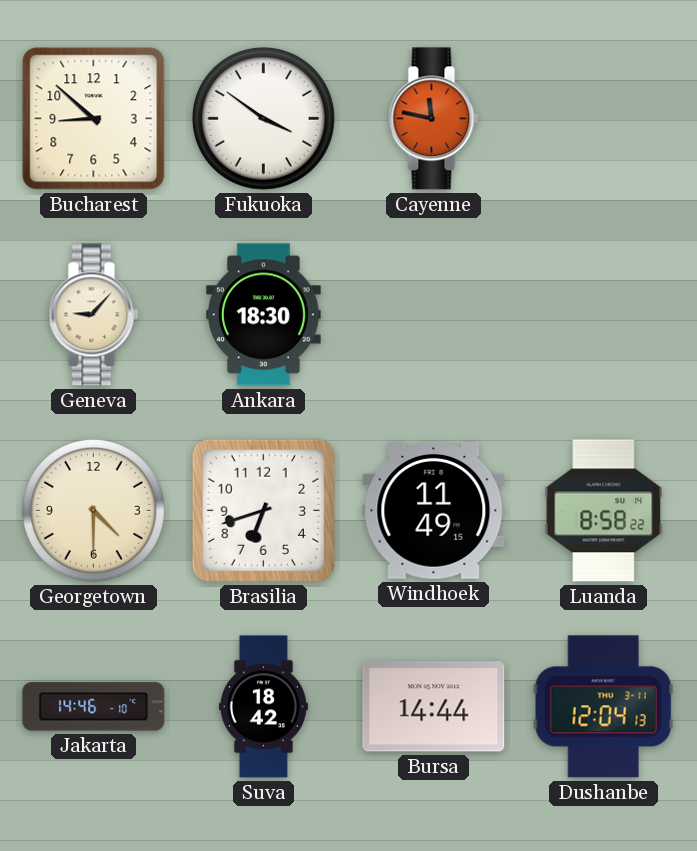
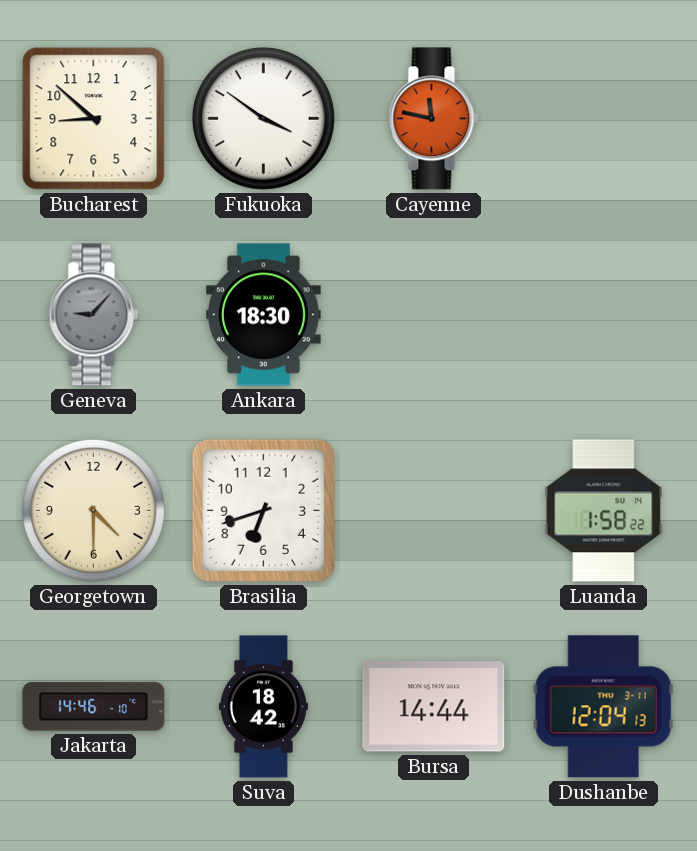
Geneva dial: cream -> grey (94, 315)
Windhoek: 11:49 -> none (434, 510)
Luanda: 8:58 -> 1:58 (604, 511)
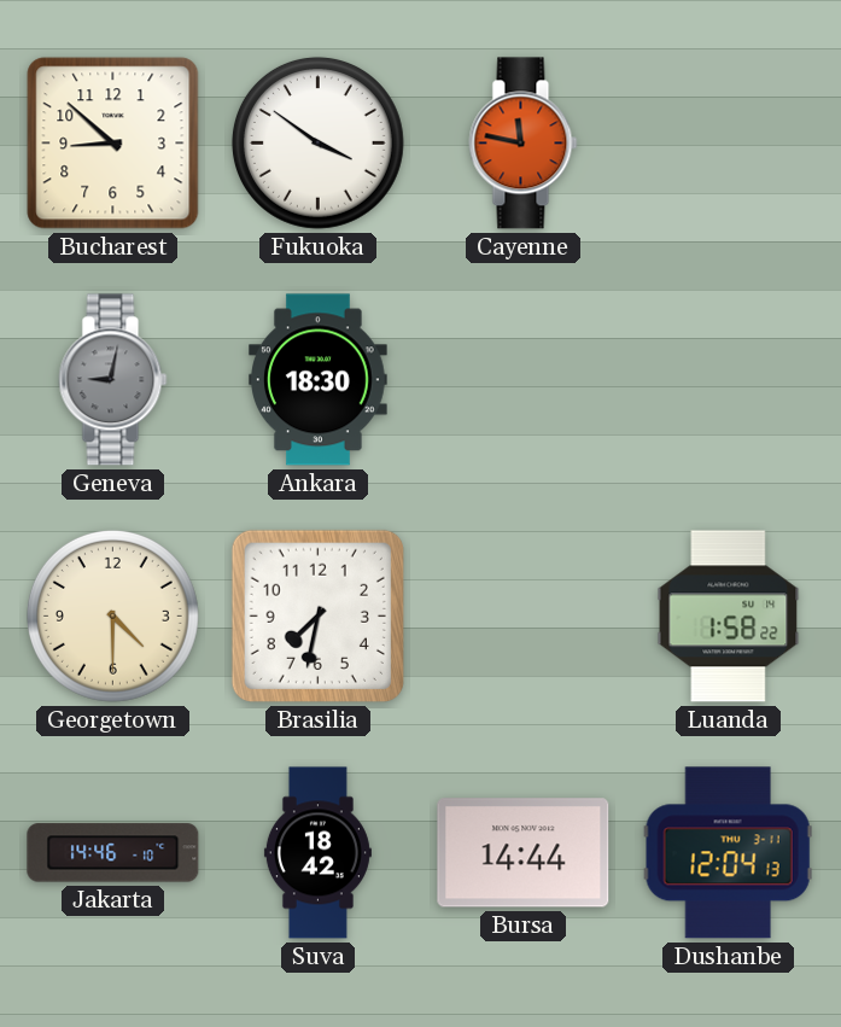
Geneva: 9:07 -> 9:02 (113, 380)
Brasilia: 6:42 -> 7:32 (317, 615)
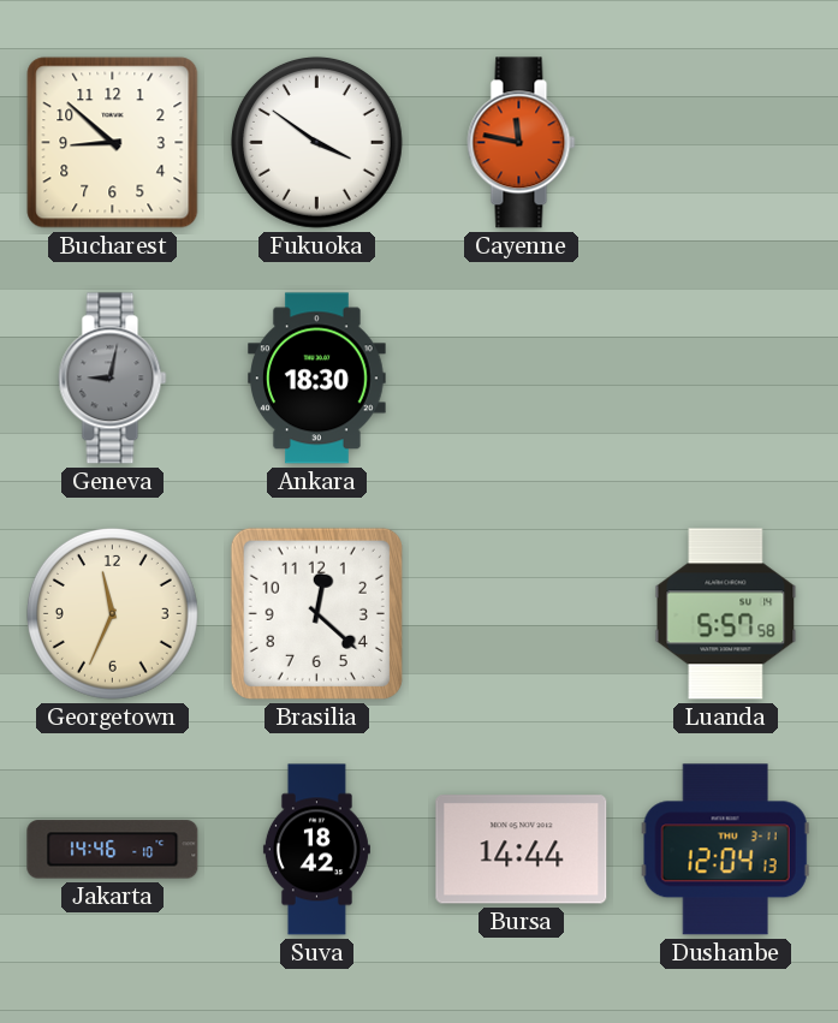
Georgetown: 4:30 -> 11:34 (112, 613)
Brasilia: 7:32 -> 12:22 (316, 613)
Luanda: 1:58 -> 5:57 (726, 614)
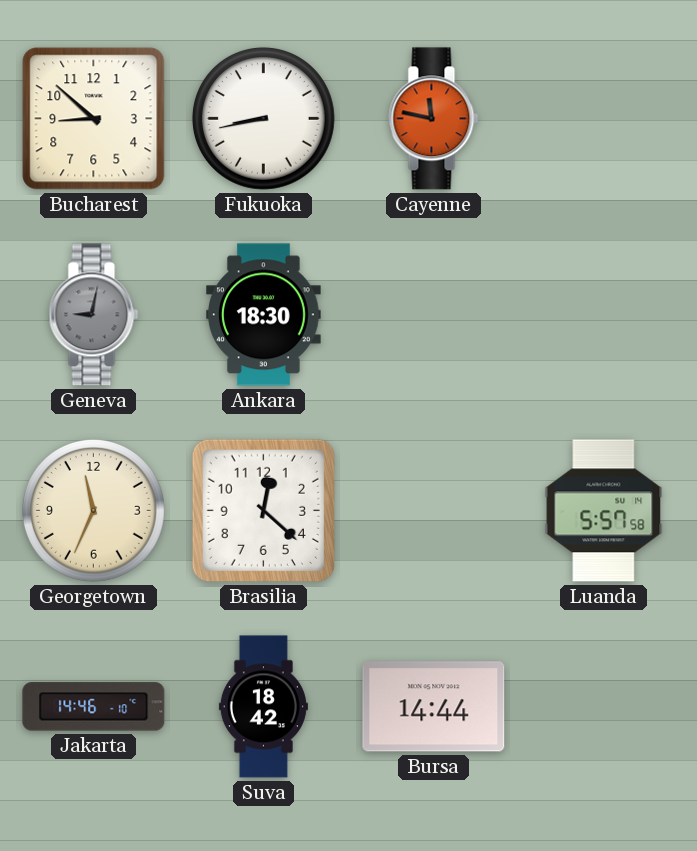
Fukuoka: 3:51 -> 8:43 (263, 118)
Dushanbe: 12:04 -> none (725, 850)
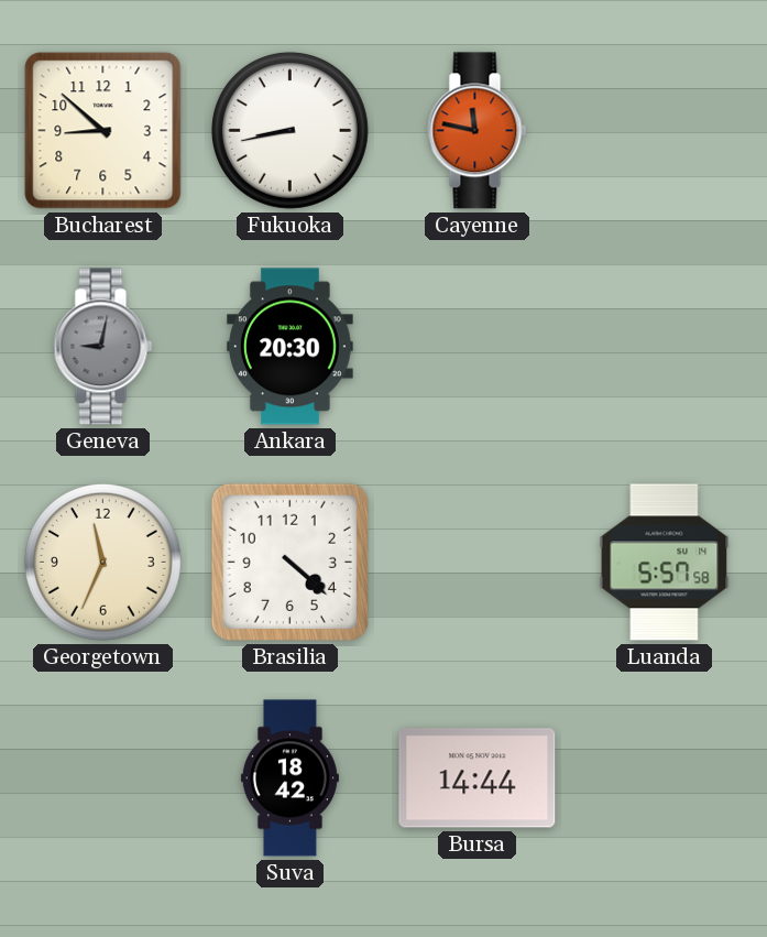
Ankara: 18:30 -> 20:30 (291, 347)
Brasilia: 12:22 -> 4:22 (289, 562)
Jakarta: 14:46 -> none (94, 707)
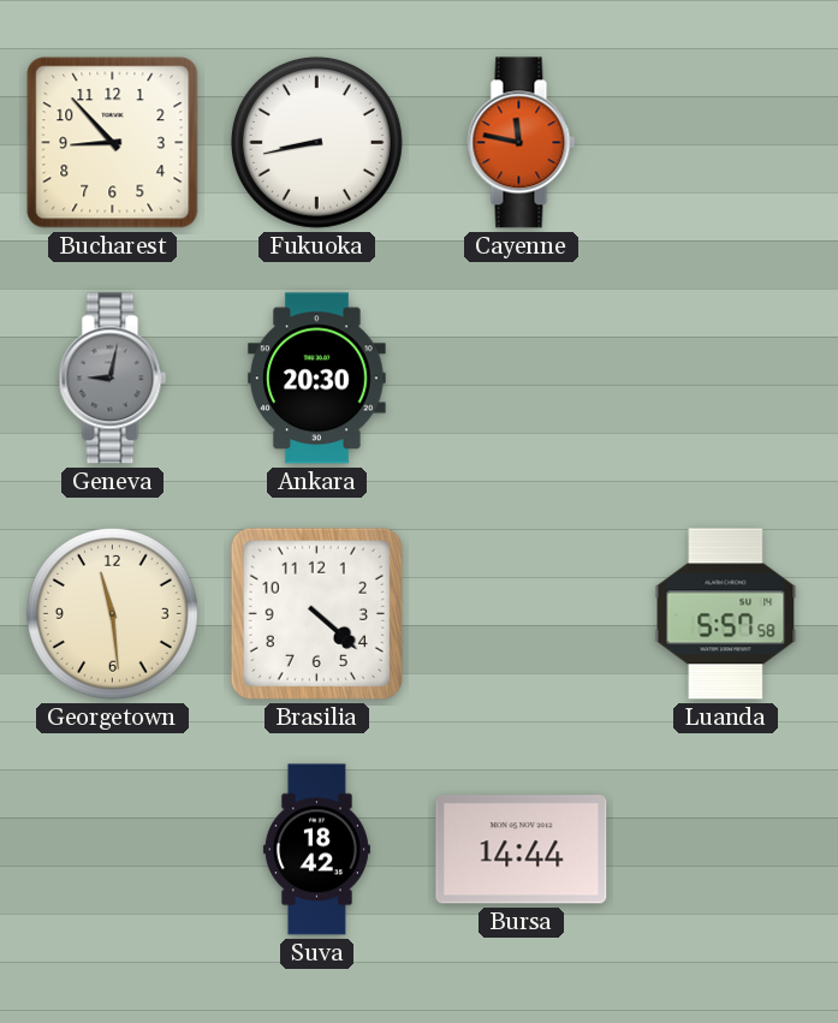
Bucharest: 8:52 -> 8:53 (113, 143)
Georgetown: 11:34 -> 11:29 (112, 613)
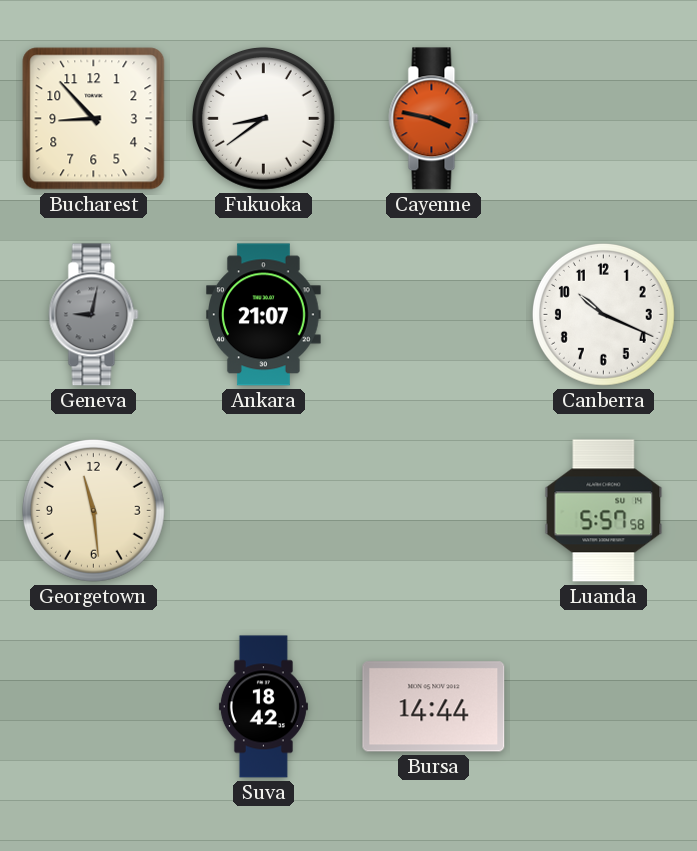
Fukuoka: 8:43 -> 8:39 (263, 118)
Cayenne: 11:47 -> 3:47 (434, 119)
Ankara: 20:30 -> 21:07 (264, 315)
Canberra: none -> 10:19 (603, 314)
Brasilia: 4:22 -> none (316, 613)
